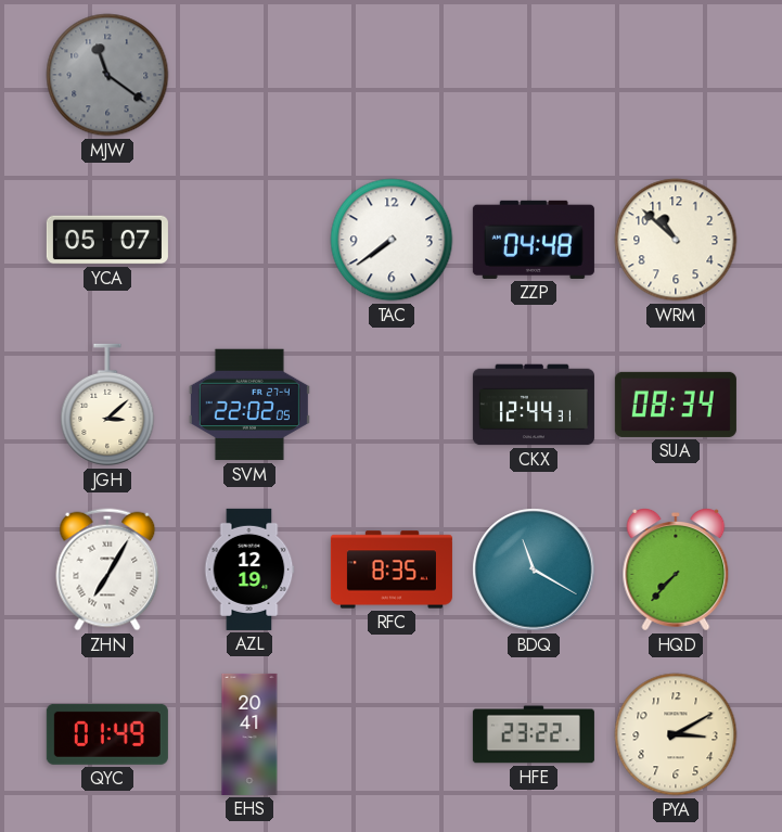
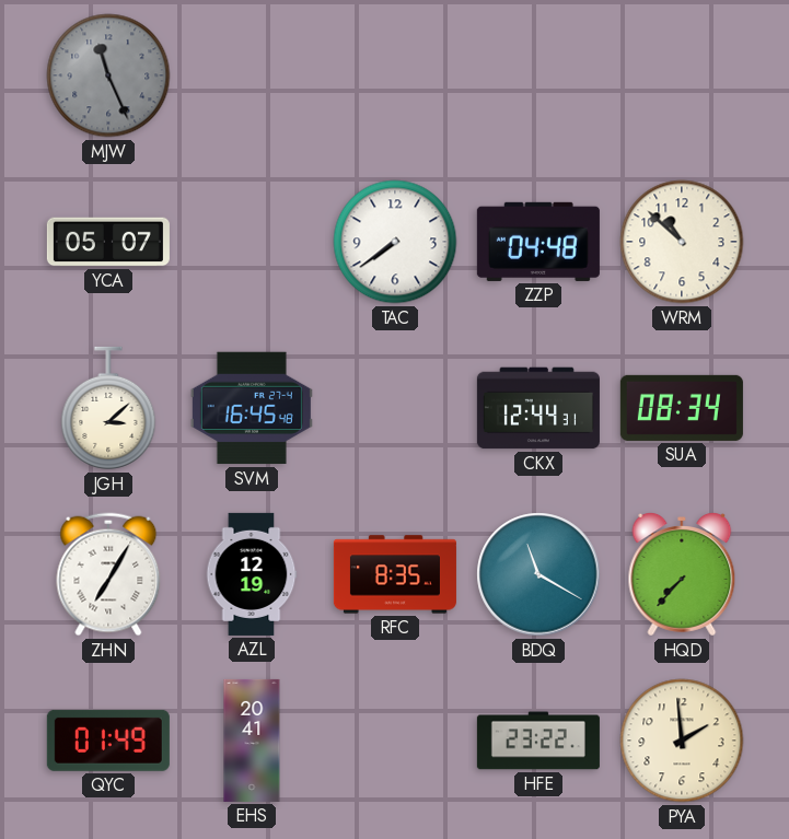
MJW: 11:21 -> 11:26 (108, 75)
SVM: 22:02 -> 16:45 (252, 408)
PYA: 3:10 -> 1:59 (682, 741)
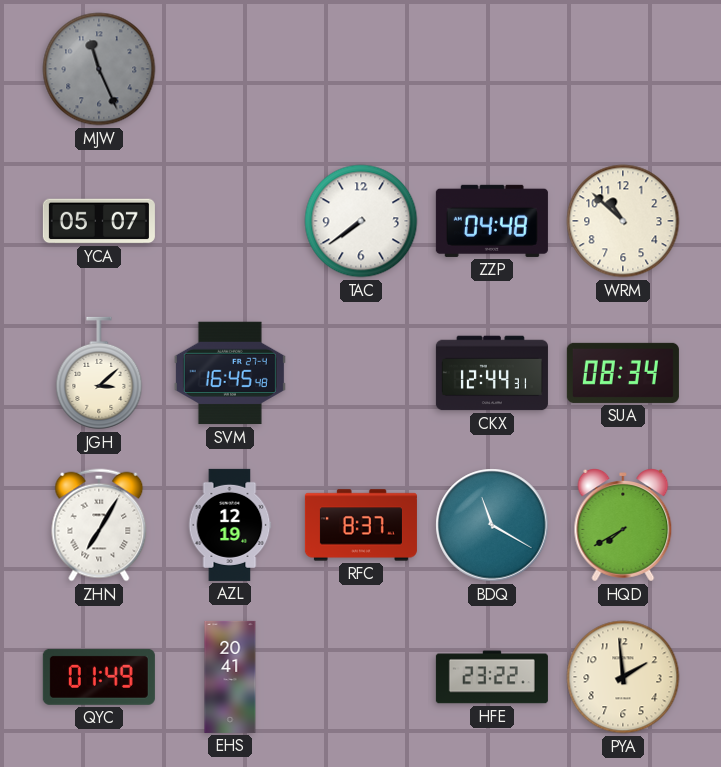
RFC: 8:35 -> 8:37 (361, 525)
HQD: 7:37 -> 7:40 (623, 525)
